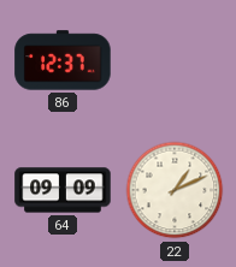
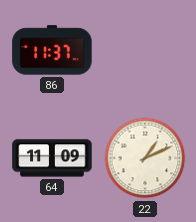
86: 12:37 -> 11:37 (52, 50)
64: 09:09 -> 11:09 (52, 158)
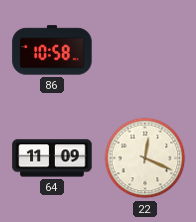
86: 11:37 -> 10:58 (52, 50)
22: 1:11 -> 12:19 (145, 158)
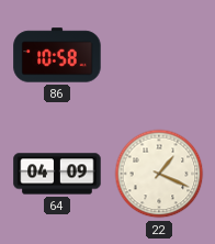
64: 11:09 -> 04:09 (57, 174)
22: 12:19 -> 1:19 (159, 174)
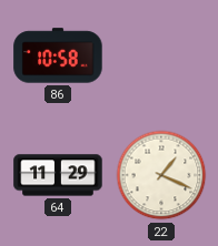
64: 04:09 -> 11:29 (58, 175)
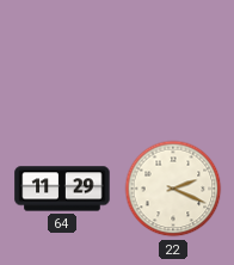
86: 10:58 -> none (58, 55)
22: 1:19 -> 2:19 (173, 189)
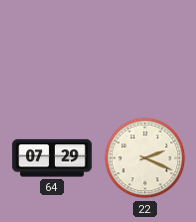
64: 11:29 -> 07:29 (52, 158)
